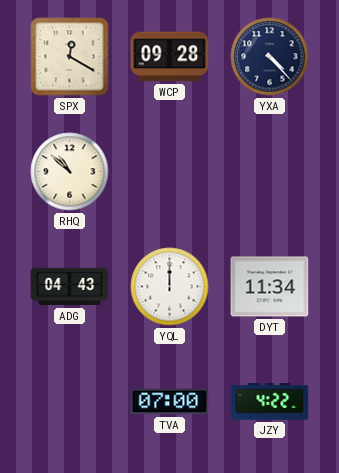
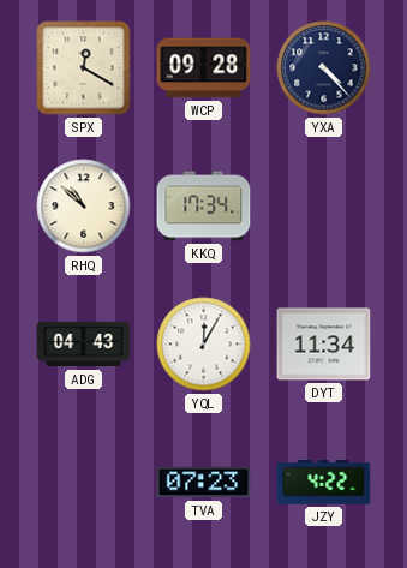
KKQ: none -> 17:34 (204, 207)
YQL: 12:00 -> 12:05 (204, 345)
TVA: 07:00 -> 07:23 (204, 483)
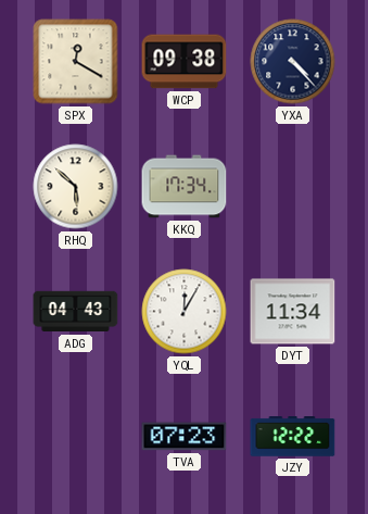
WCP: 09:28 -> 09:38 (185, 62)
RHQ: 10:52 -> 5:52 (76, 187)
JZY: 4:22 -> 12:22 (293, 437)
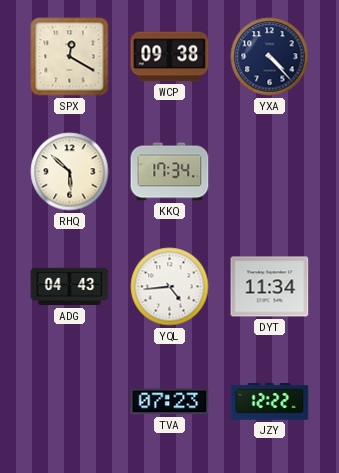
YQL: 12:05 -> 4:44 (170, 287)
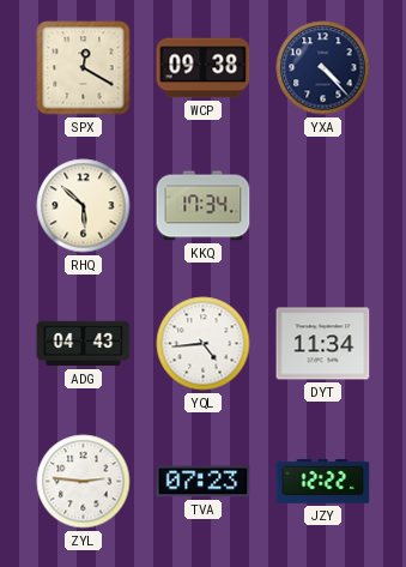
ZYL: none -> 2:46 (84, 482)
